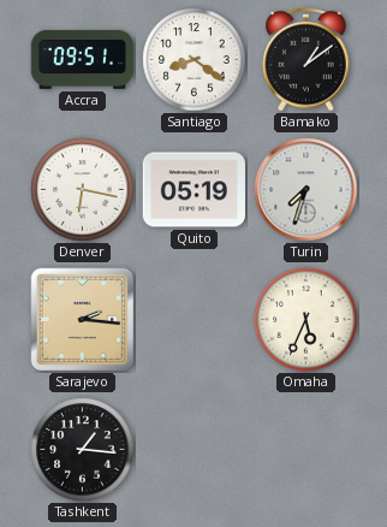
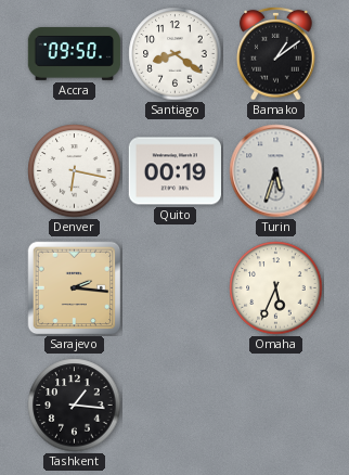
Accra: 09:51 -> 09:50 (75, 53)
Quito: 05:19 -> 00:19 (174, 171)
Turin: 7:33 -> 5:33 (276, 171)
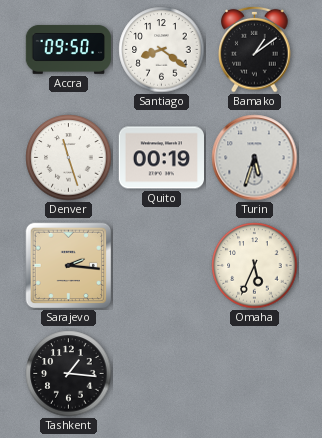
Denver: 6:17 -> 11:27 (69, 158)
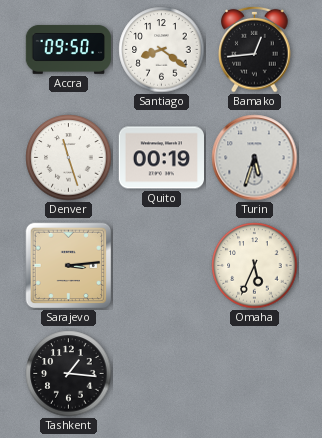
Bamako: 1:09 -> 12:44 (255, 49)
Sarajevo: 2:16 -> 3:14 (69, 266)
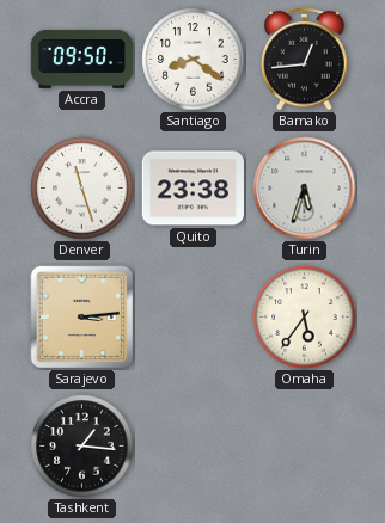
Quito: 00:19 -> 23:38 (192, 189)
Omaha: 5:34 -> 5:36 (305, 318)
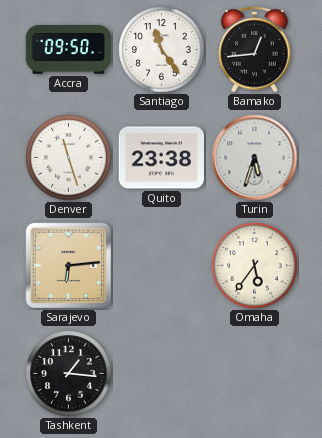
Santiago: 8:21 -> 11:24 (162, 50)
Sarajevo: 3:14 -> 6:14 (69, 266)
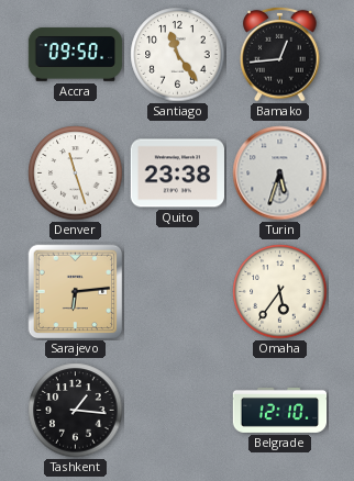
Belgrade: none -> 12:10 (280, 410)
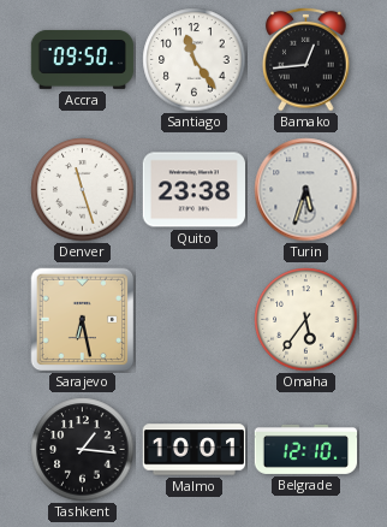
Sarajevo: 6:14 -> 6:28 (83, 320)
Malmo: none -> 10:01 (195, 450)
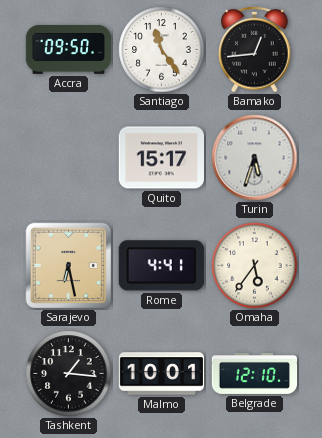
Denver: 11:27 -> none (83, 190)
Quito: 23:38 -> 15:17 (161, 158)
Rome: none -> 4:41 (161, 266)
